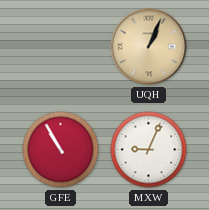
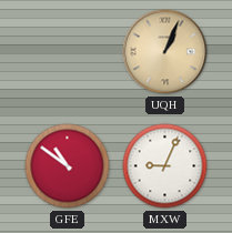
GFE: 10:55 -> 10:51 (68, 166)
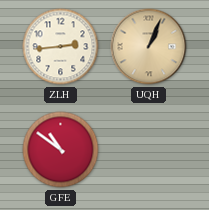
ZLH: none -> 2:44 (61, 47)
MXW: 9:04 -> none (165, 166)
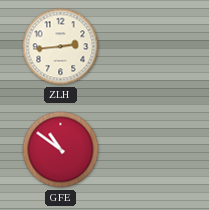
UQH: 1:04 -> none (149, 47)
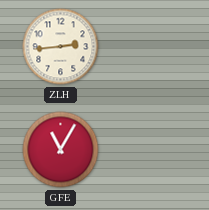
GFE: 10:51 -> 11:05 (61, 150)
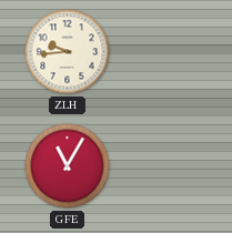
ZLH: 2:44 -> 9:44 (68, 52)
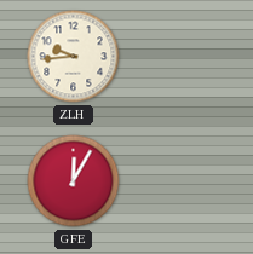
GFE: 11:05 -> 12:05 (74, 181)
